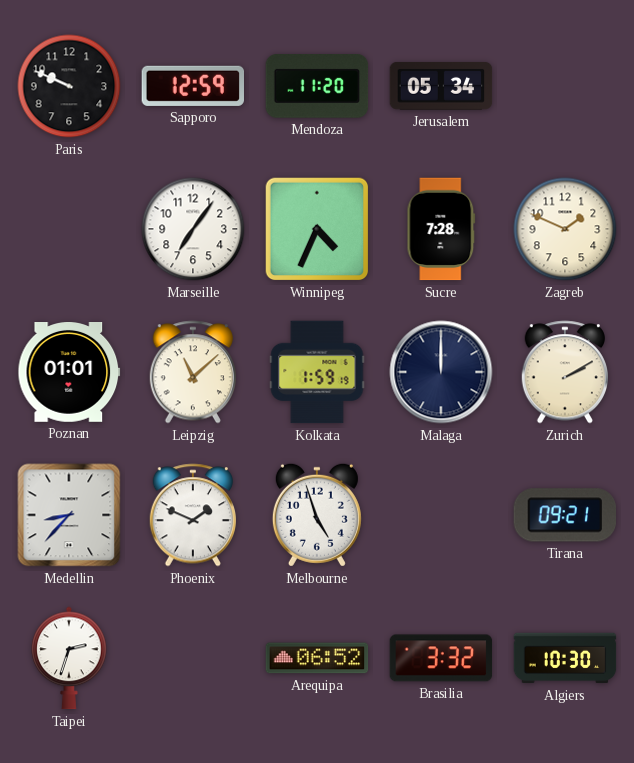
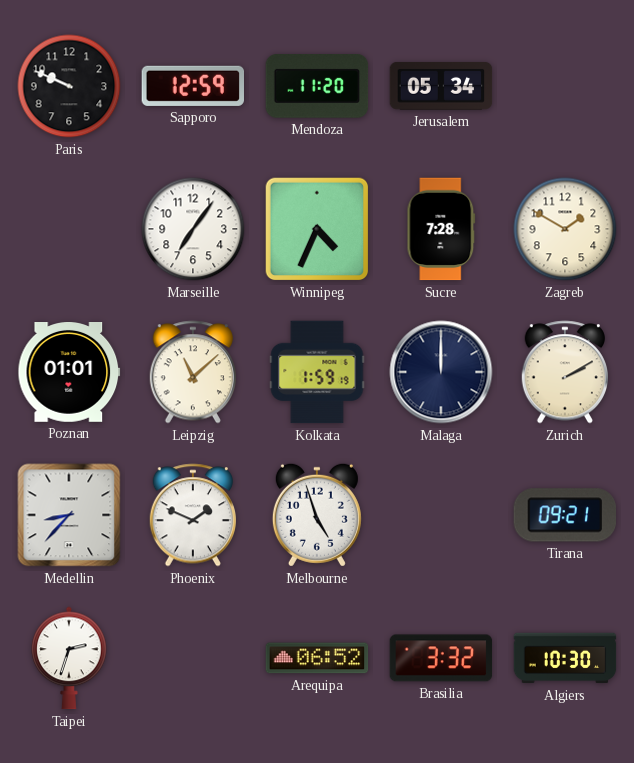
Zagreb: 1:49 -> 1:50 (565, 229)
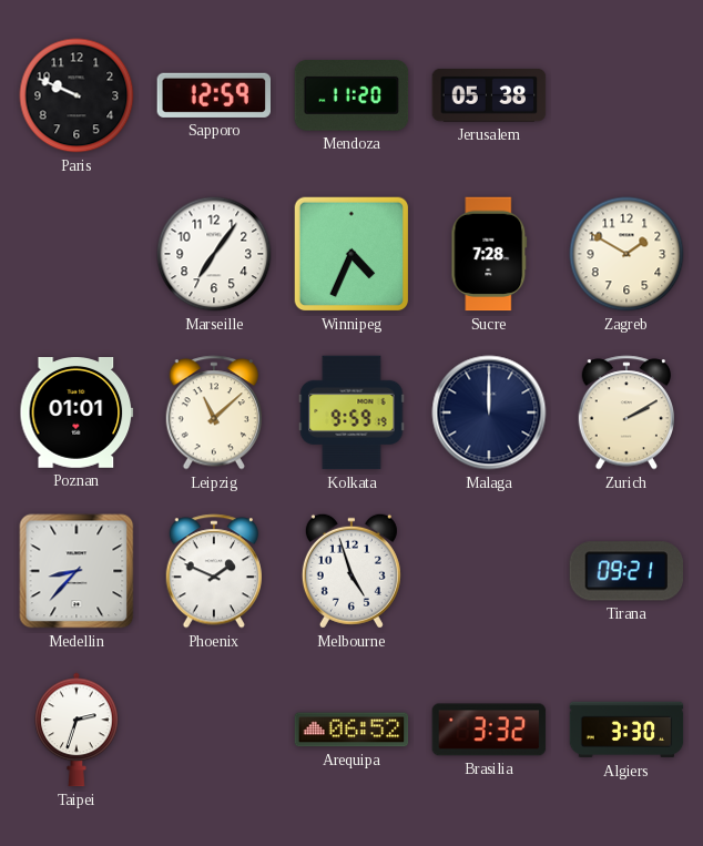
Jerusalem: 05:34 -> 05:38 (489, 95)
Kolkata: 1:59 -> 9:59 (351, 412)
Algiers: 10:30 -> 3:30 (626, 730)
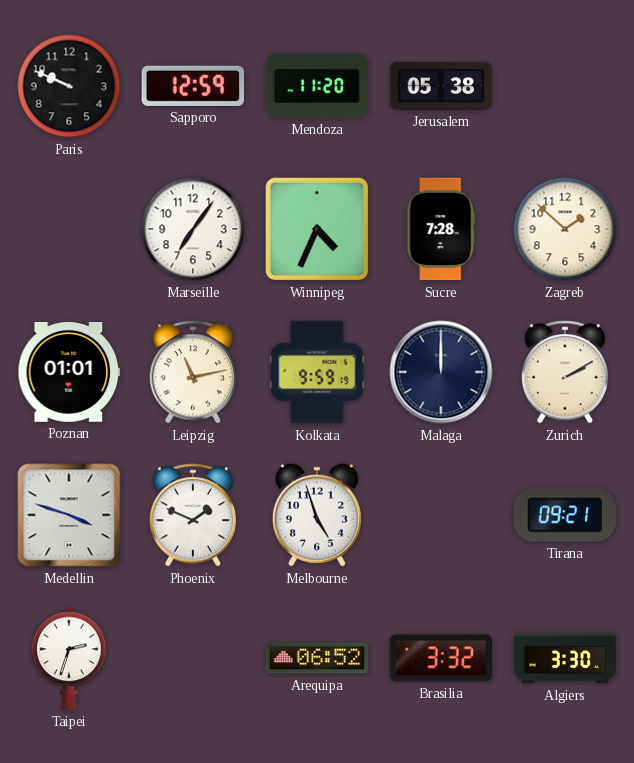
Zagreb: 1:50 -> 1:52 (565, 229)
Leipzig: 11:08 -> 11:13 (192, 372)
Medellin: 8:37 -> 3:48 (69, 515)
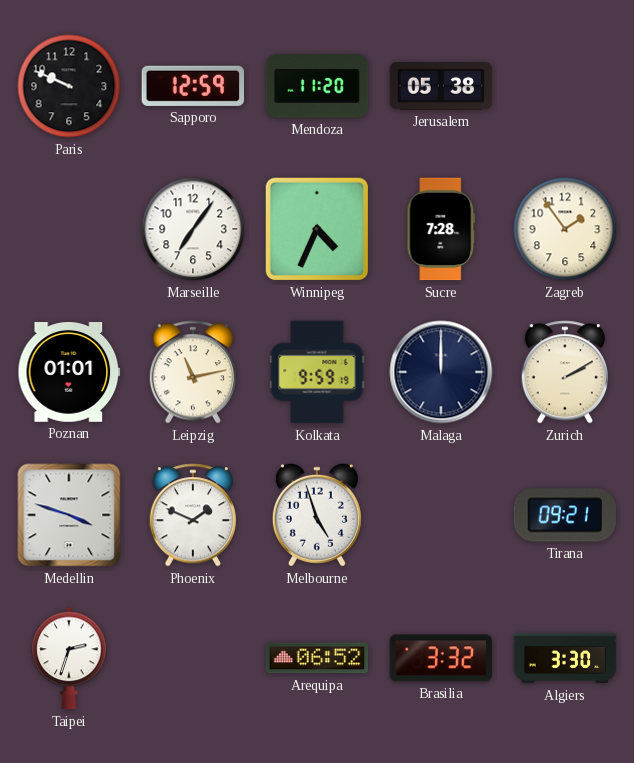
Zagreb: 1:52 -> 1:54 (565, 229)
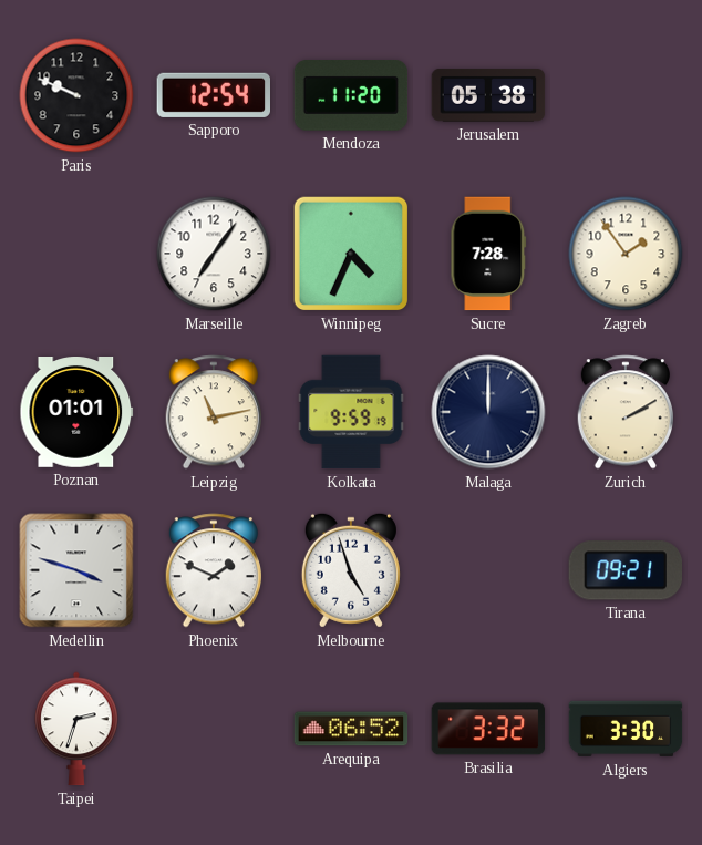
Sapporo: 12:59 -> 12:54 (213, 95)
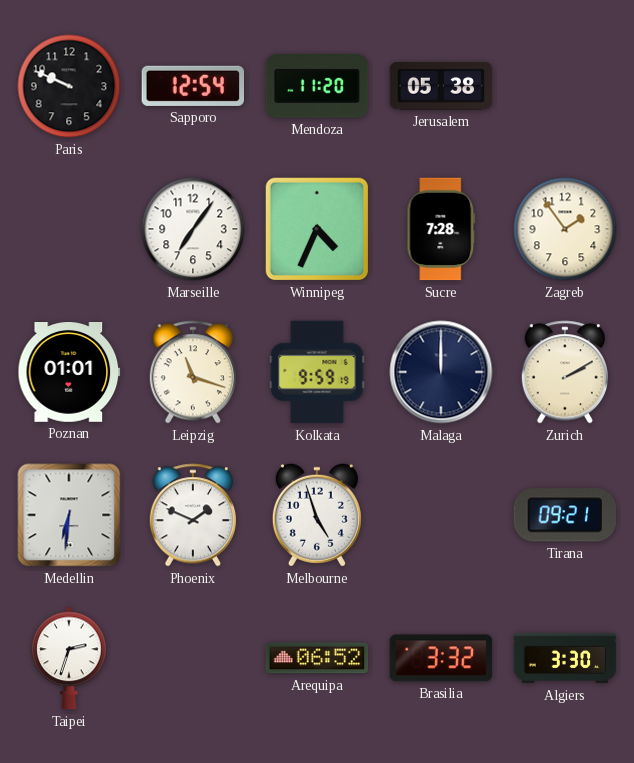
Leipzig: 11:13 -> 11:18 (192, 372)
Medellin: 3:48 -> 6:31 (69, 515)
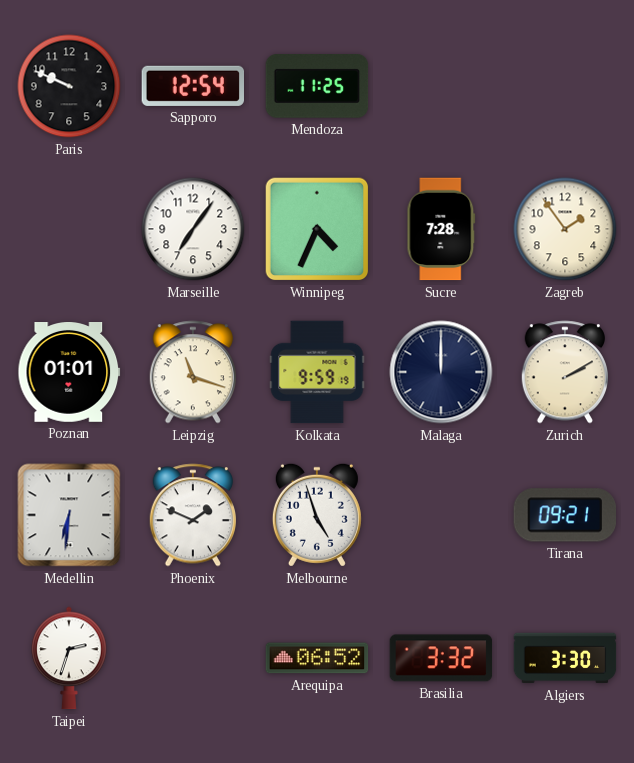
Mendoza: 11:20 -> 11:25 (317, 87)
Jerusalem: 05:38 -> none (441, 86)
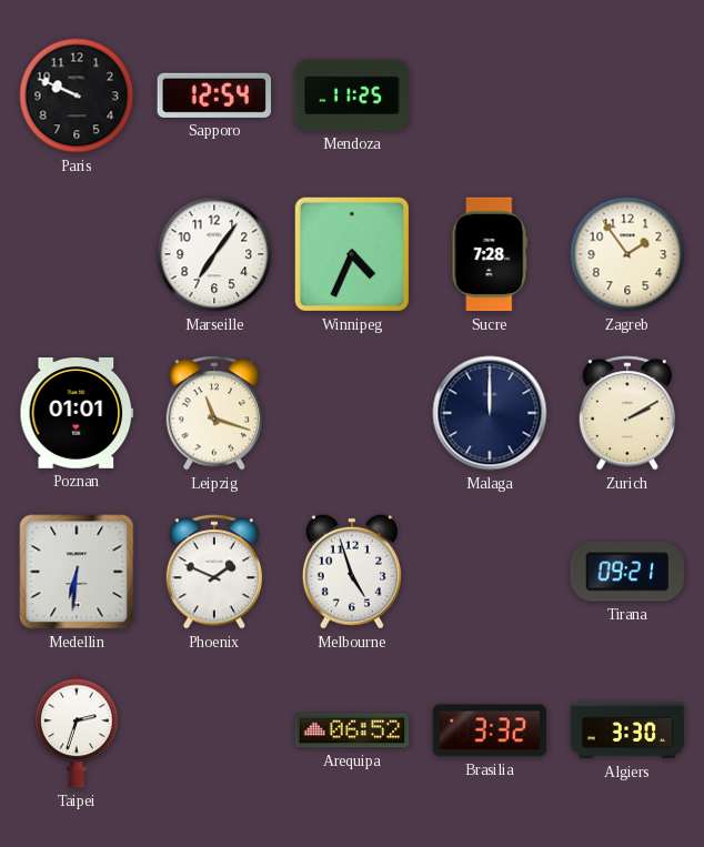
Kolkata: 9:59 -> none (317, 372)
